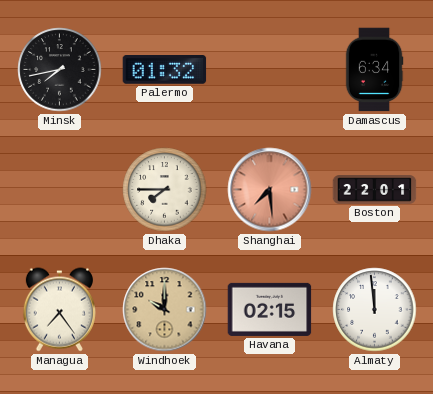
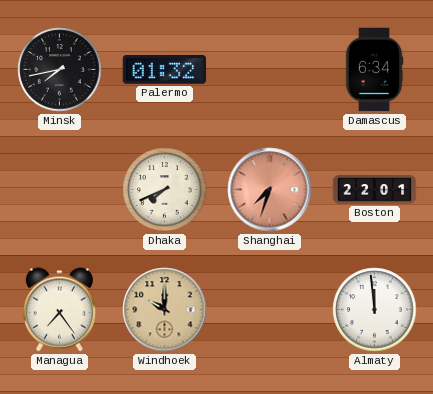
Dhaka: 7:45 -> 7:41 (165, 190)
Shanghai: 7:29 -> 7:33 (270, 190)
Havana: 02:15 -> none (270, 309)
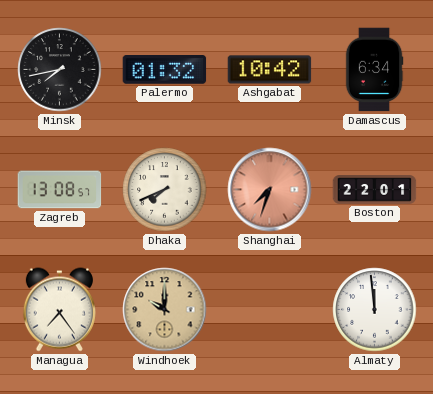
Ashgabat: none -> 10:42 (270, 70)
Zagreb: none -> 13:08 (60, 190)
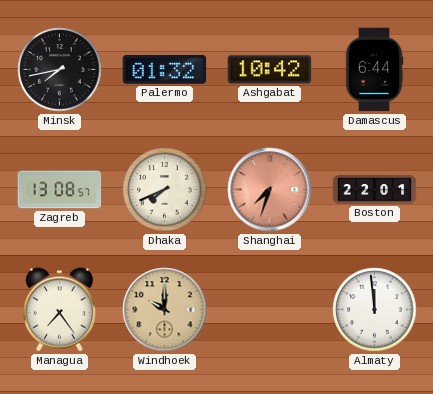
Damascus: 6:34 -> 6:44 (374, 70)
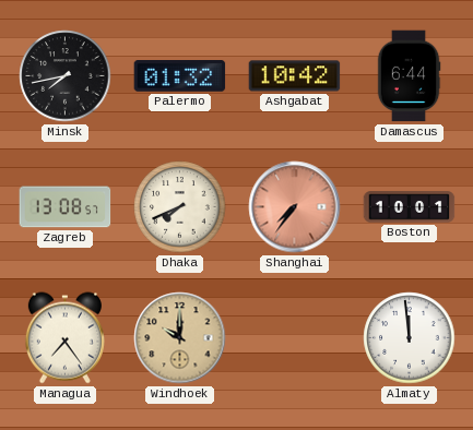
Shanghai: 7:33 -> 7:36 (295, 207)
Boston: 22:01 -> 10:01 (410, 207)
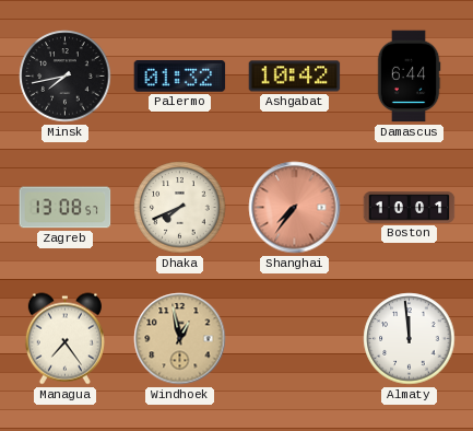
Windhoek: 10:00 -> 12:58 (180, 339)
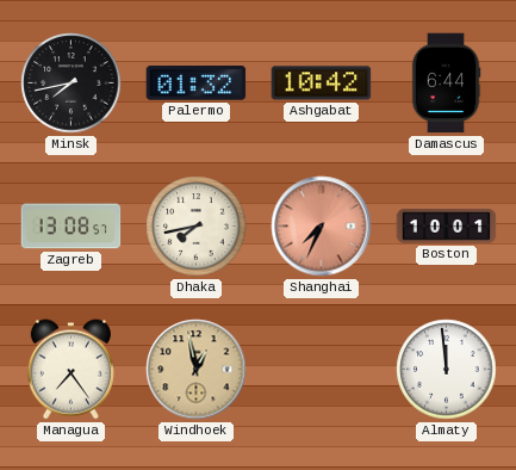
Dhaka: 7:41 -> 7:43 (197, 227)
Shanghai: 7:36 -> 7:34 (322, 227)
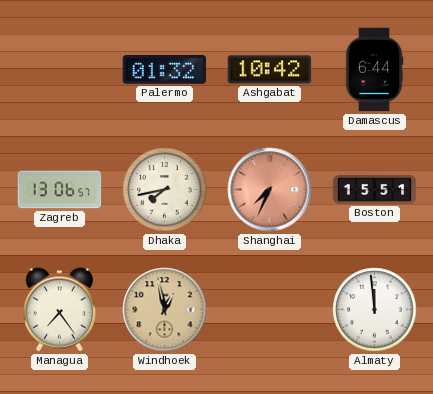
Minsk: 7:43 -> none (72, 84)
Zagreb: 13:08 -> 13:06 (60, 190)
Boston: 10:01 -> 15:51 (375, 190)
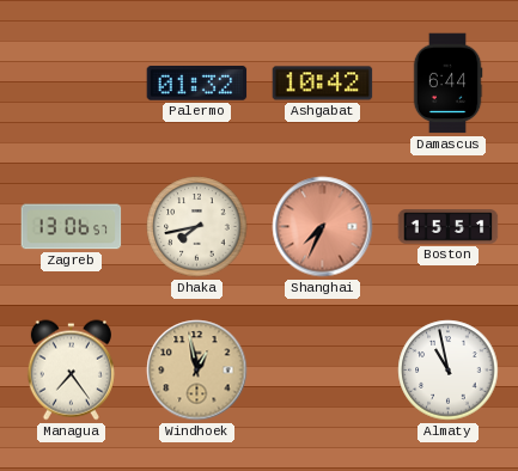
Almaty: 11:59 -> 10:58 (449, 371)
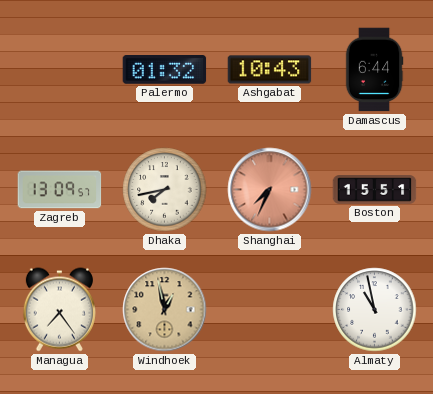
Ashgabat: 10:42 -> 10:43 (270, 70)
Zagreb: 13:06 -> 13:09 (60, 190)
